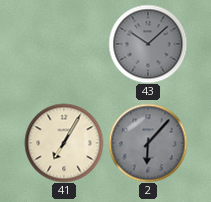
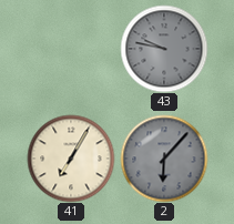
43: 10:08 -> 9:47 (164, 49)
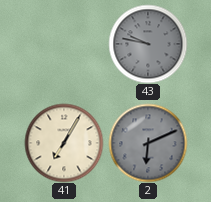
2: 6:07 -> 6:11 (148, 143)
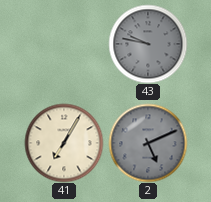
2: 6:11 -> 5:11 (148, 143)
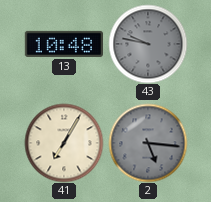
13: none -> 10:48 (63, 44)
2: 5:11 -> 5:16 (148, 143)
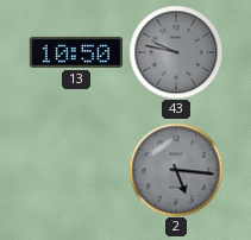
13: 10:48 -> 10:50 (75, 52)
41: 7:05 -> none (64, 143)
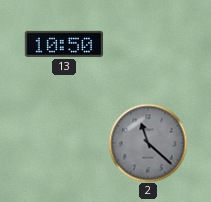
43: 9:47 -> none (176, 52)
2: 5:16 -> 11:22 (148, 143)
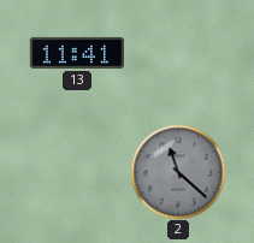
13: 10:50 -> 11:41 (76, 53)
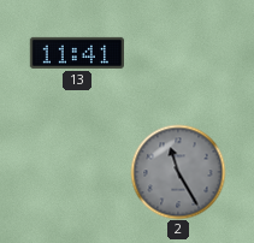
2: 11:22 -> 11:25 (178, 172)
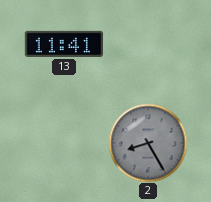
2: 11:25 -> 8:25 (148, 143)
